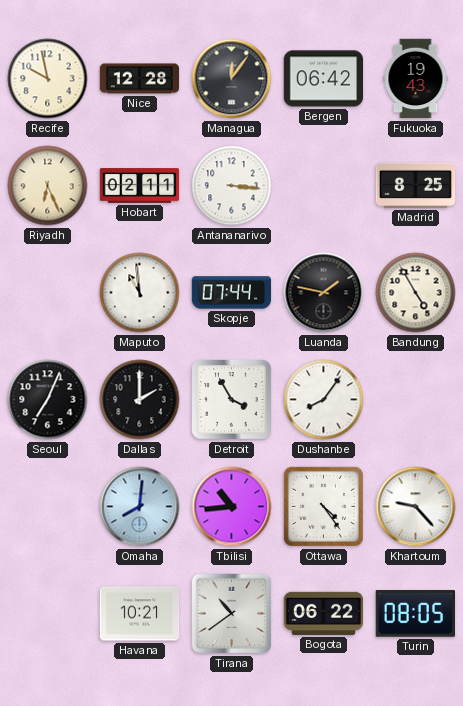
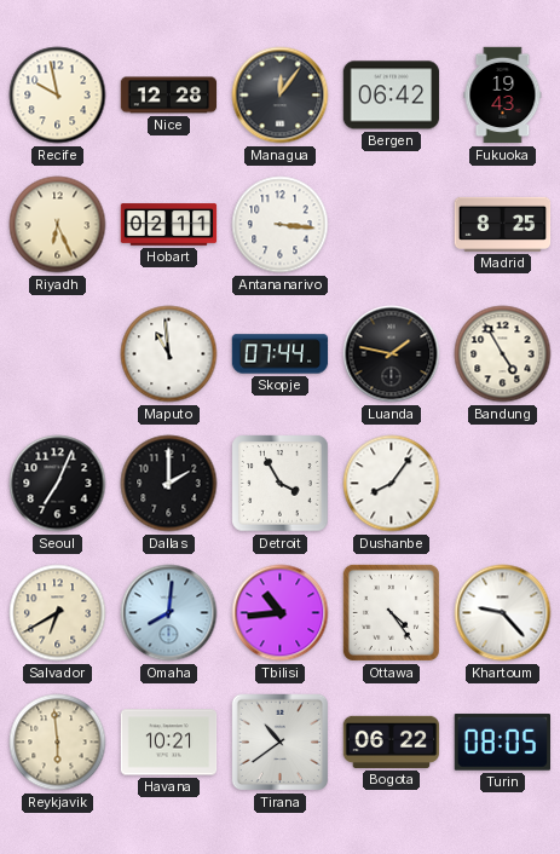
Salvador: none -> 6:40 (58, 613)
Reykjavik: none -> 5:59 (58, 743)
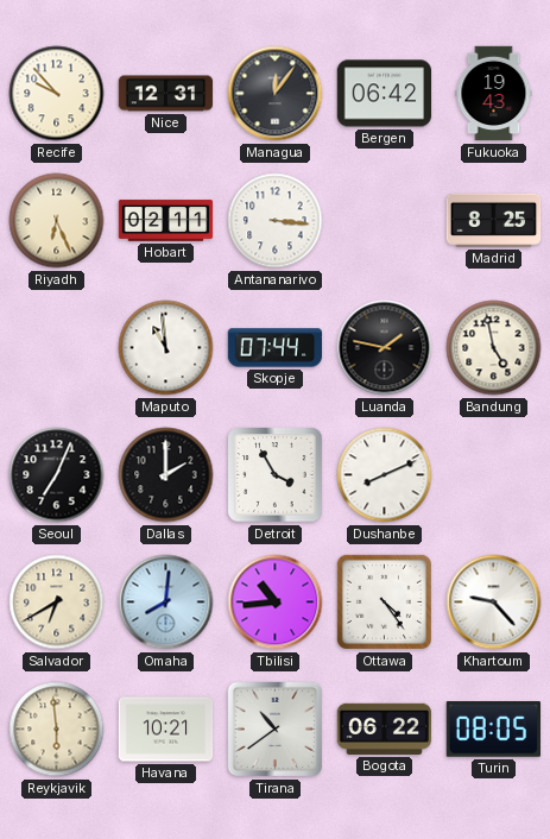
Recife: 9:58 -> 9:53 (57, 94)
Nice: 12:28 -> 12:31 (166, 94)
Bandung: 4:55 -> 4:58 (494, 348)
Dushanbe: 8:06 -> 8:11 (385, 475)
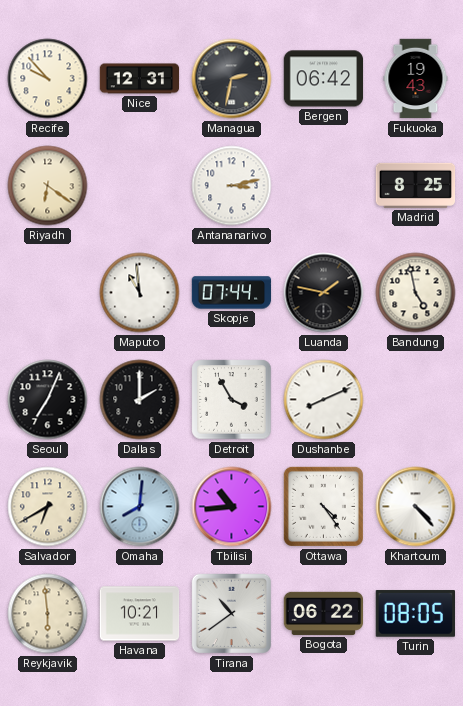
Managua: 12:06 -> 2:32 (232, 79)
Riyadh: 6:26 -> 6:21 (48, 186)
Hobart: 02:11 -> none (166, 221)
Antananarivo: 3:16 -> 3:13 (232, 186)
Khartoum: 9:23 -> 4:23 (416, 507)
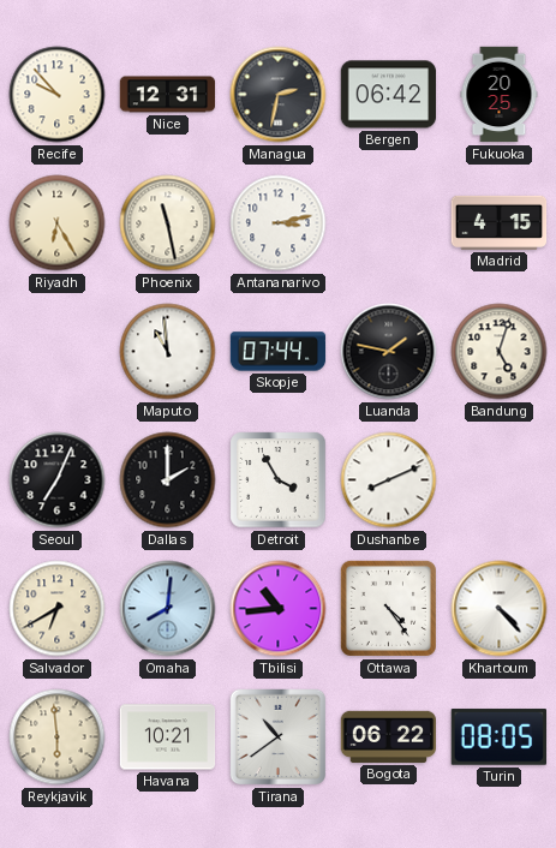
Fukuoka: 19:43 -> 20:25 (500, 95)
Riyadh: 6:21 -> 6:25 (58, 223)
Phoenix: none -> 11:28 (168, 223)
Madrid: 8:25 -> 4:15 (500, 222)
Bandung: 4:58 -> 5:03 (500, 352)
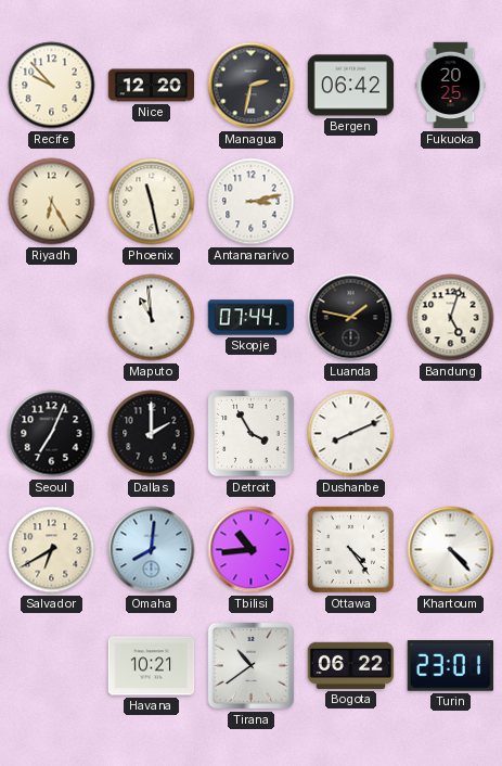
Nice: 12:31 -> 12:20 (152, 86)
Madrid: 4:15 -> none (500, 222)
Reykjavik: 5:59 -> none (58, 737)
Turin: 08:05 -> 23:01 (450, 666)
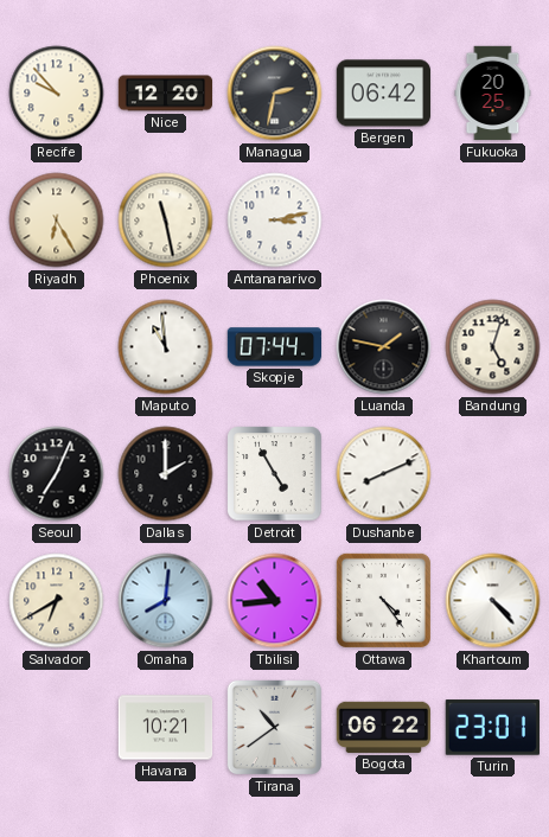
Detroit: 3:55 -> 4:55 (275, 474)
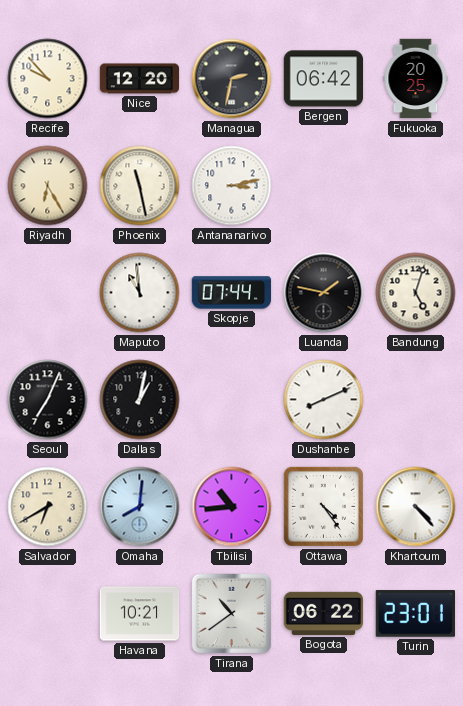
Dallas: 2:00 -> 1:02 (140, 400)
Detroit: 4:55 -> none (275, 474)
